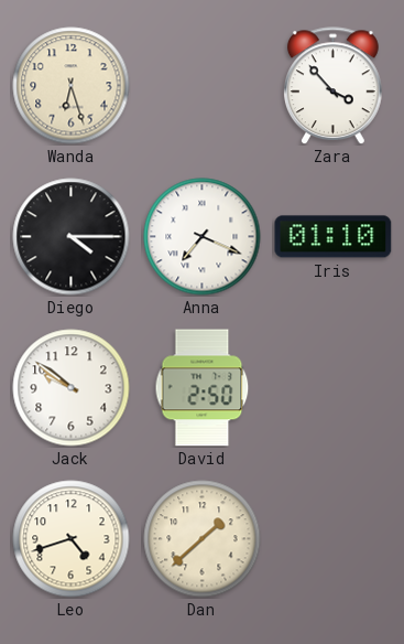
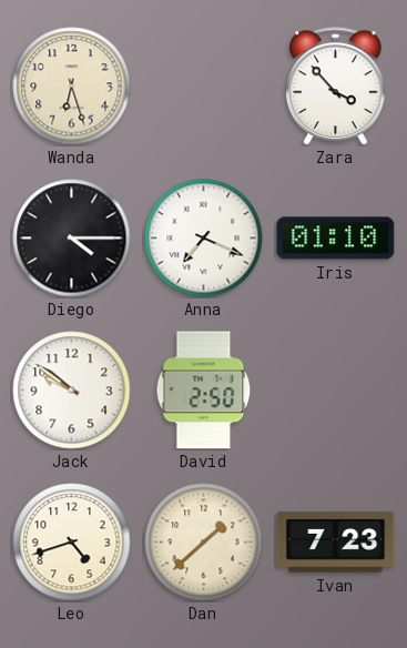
Ivan: none -> 7:23 (336, 543)
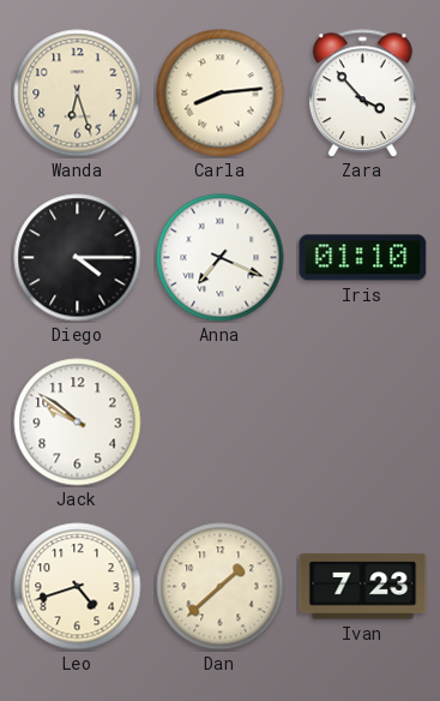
Carla: none -> 8:14 (221, 94)
David: 2:50 -> none (204, 391)
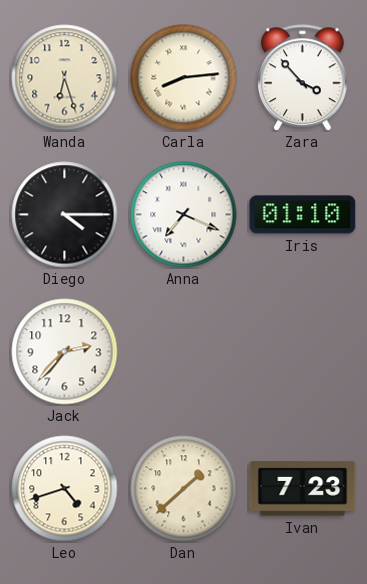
Jack: 9:51 -> 2:37 (65, 352)
